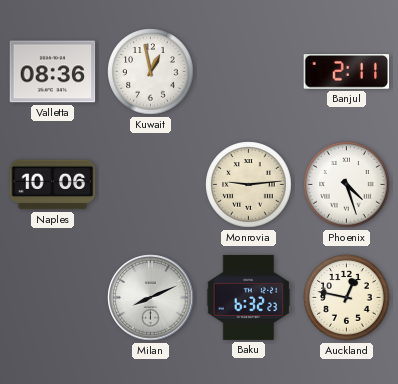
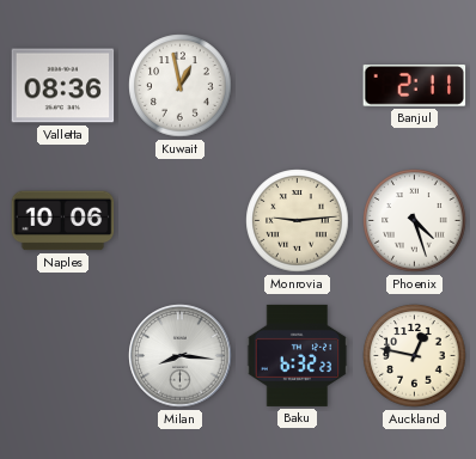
Milan: 8:11 -> 8:16 (181, 356)
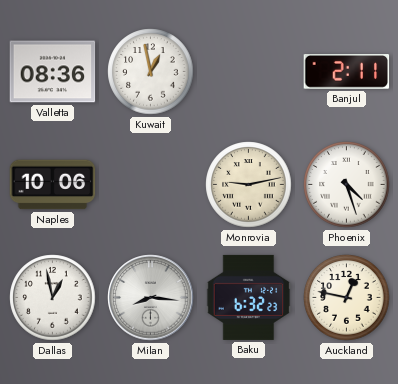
Monrovia: 9:14 -> 9:13 (249, 185)
Dallas: none -> 12:58 (53, 298)
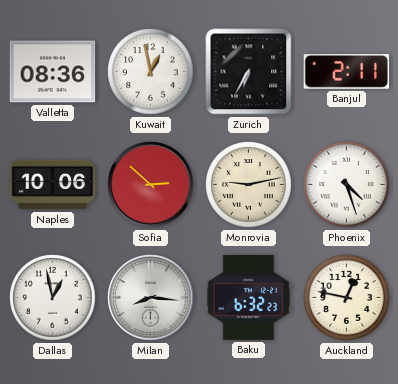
Zurich: none -> 6:35 (249, 72)
Sofia: none -> 2:52 (151, 185)
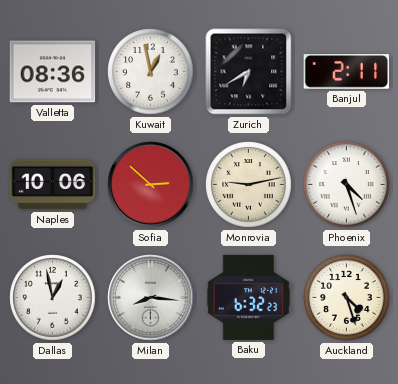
Zurich: 6:35 -> 6:40 (249, 72)
Auckland: 12:47 -> 4:27 (347, 298)
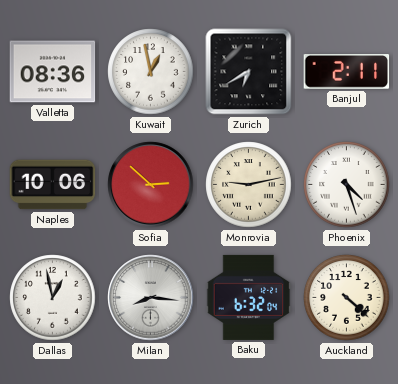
Baku: 6:32:23 -> 6:32:04 (249, 297)
Auckland: 4:27 -> 4:22 (347, 298)
